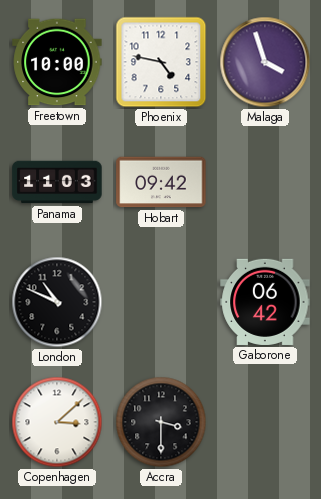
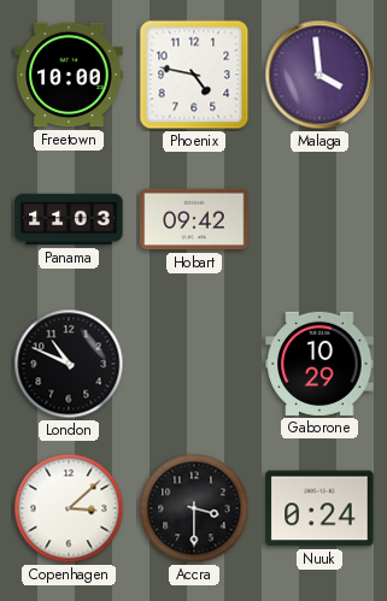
Malaga: 3:57 -> 3:59 (319, 75)
Gaborone: 06:42 -> 10:29 (319, 364)
Nuuk: none -> 0:24 (319, 508)
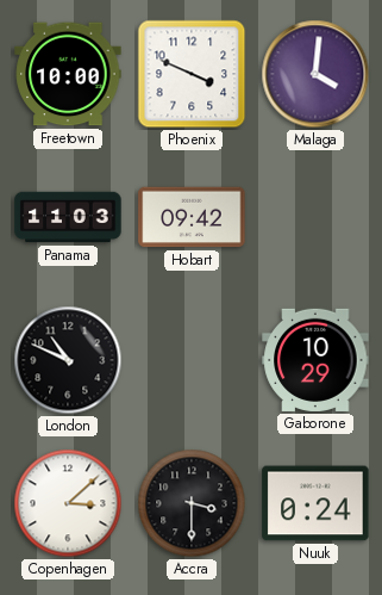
Phoenix: 4:47 -> 3:49 (192, 74)
Malaga: 3:59 -> 4:01 (315, 74)
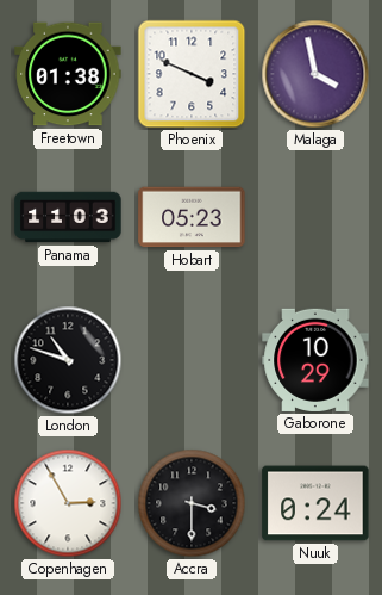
Freetown: 10:00 -> 01:38 (68, 74)
Malaga: 4:01 -> 3:58 (315, 74)
Hobart: 09:42 -> 05:23 (192, 217)
London: 10:49 -> 10:48 (68, 360)
Copenhagen: 3:08 -> 2:55 (68, 503)
